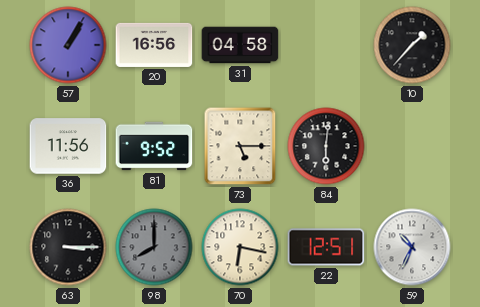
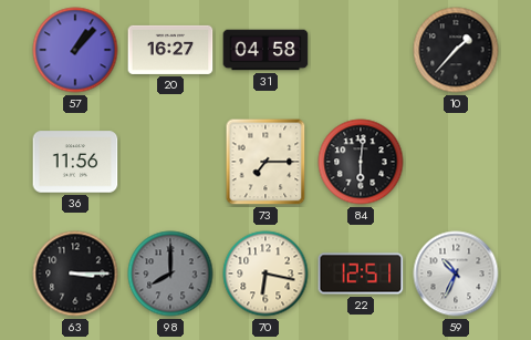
57: 1:05 -> 1:07 (75, 50)
20: 16:56 -> 16:27 (170, 50)
81: 9:52 -> none (154, 146)
73: 5:15 -> 7:15 (265, 162)
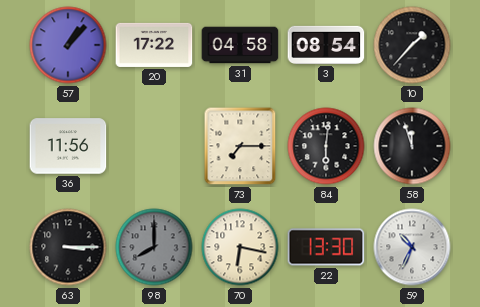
20: 16:27 -> 17:22 (154, 45)
3: none -> 08:54 (326, 45)
58: none -> 11:57 (412, 146)
22: 12:51 -> 13:30 (326, 247)
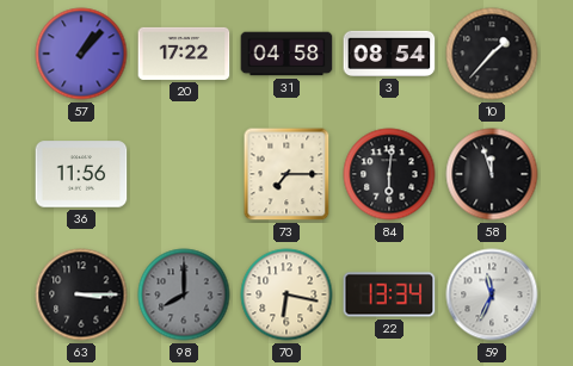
22: 13:30 -> 13:34 (389, 294)
59: 10:34 -> 11:34 (492, 294)
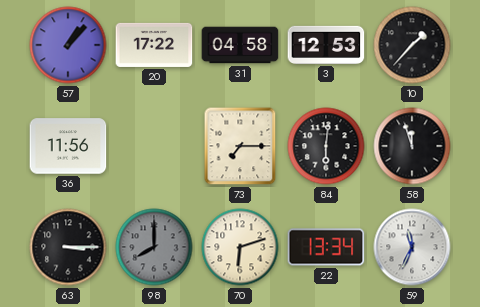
3: 08:54 -> 12:53 (326, 45)
70: 6:17 -> 6:12 (240, 247)
